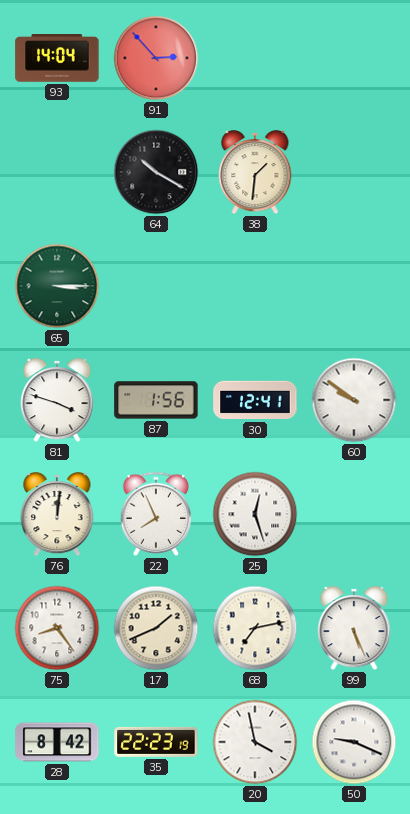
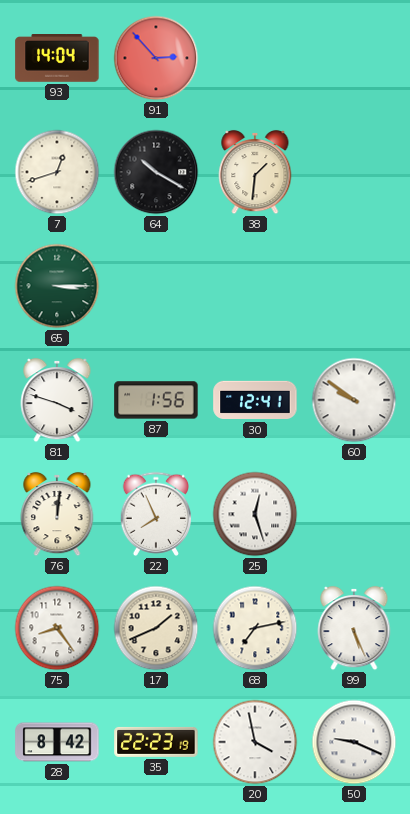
7: none -> 12:42 (57, 172)
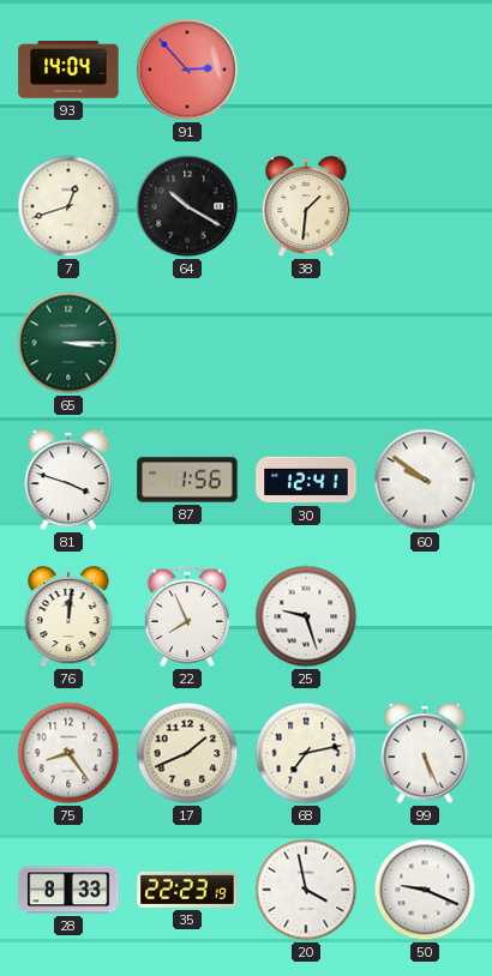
25: 12:27 -> 9:27 (306, 616)
28: 8:42 -> 8:33 (68, 890)
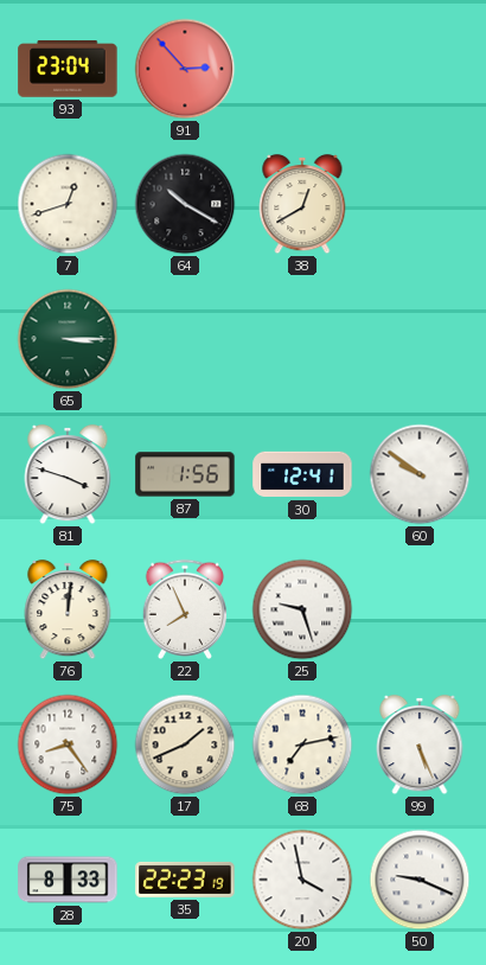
93: 14:04 -> 23:04 (68, 70)
38: 1:31 -> 12:40 (302, 204)
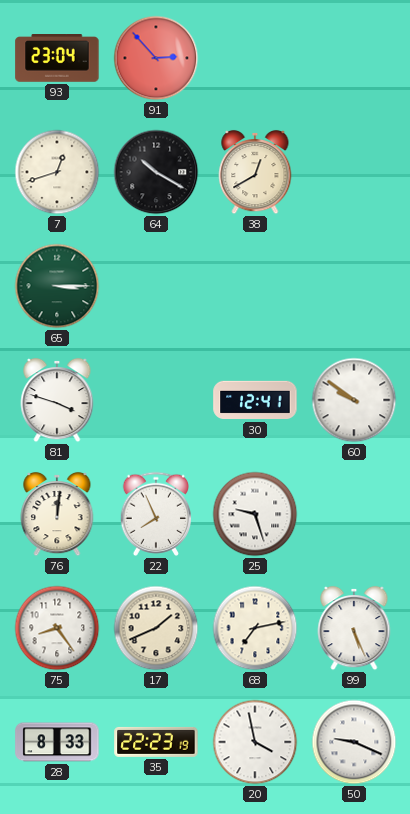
87: 1:56 -> none (185, 474)
